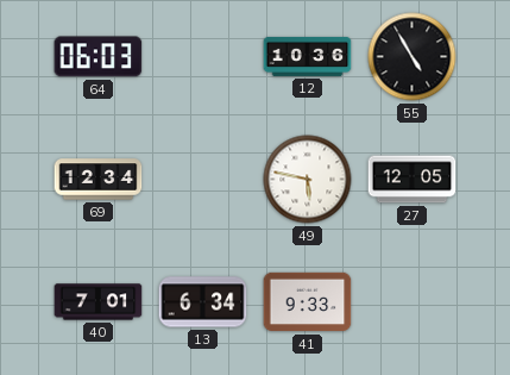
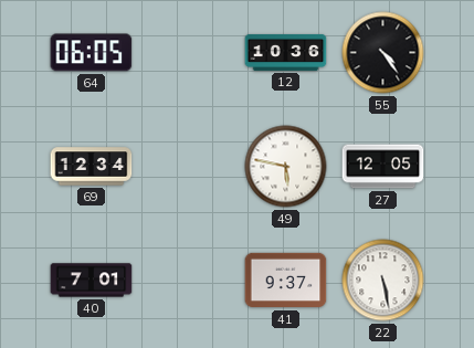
64: 06:03 -> 06:05 (92, 53)
55: 4:55 -> 4:24 (383, 53)
13: 6:34 -> none (203, 302)
41: 9:33 -> 9:37 (286, 281)
22: none -> 5:28 (383, 281)
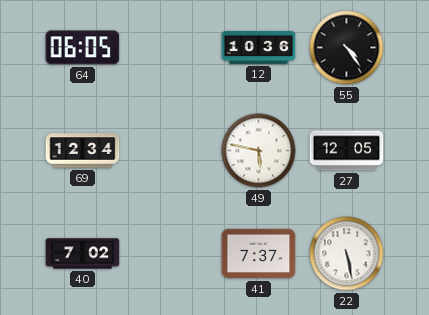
40: 7:01 -> 7:02 (83, 254)
41: 9:37 -> 7:37 (259, 254)
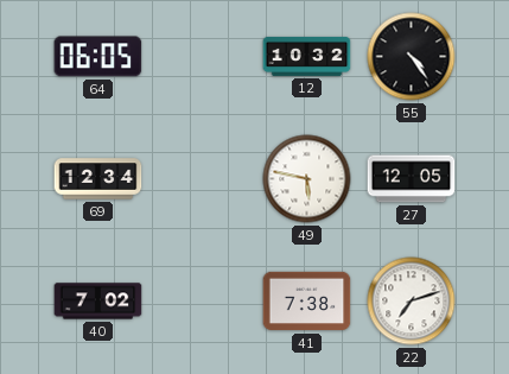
12: 10:36 -> 10:32 (307, 56)
41: 7:37 -> 7:38 (307, 302)
22: 5:28 -> 7:12 (412, 302)
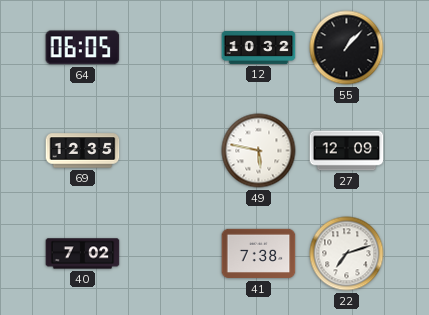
55: 4:24 -> 1:07 (347, 48)
69: 12:34 -> 12:35 (83, 151)
27: 12:05 -> 12:09 (347, 151)
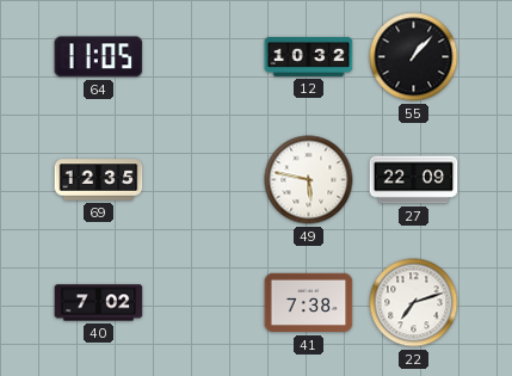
64: 06:05 -> 11:05 (99, 57)
27: 12:09 -> 22:09 (414, 180)
